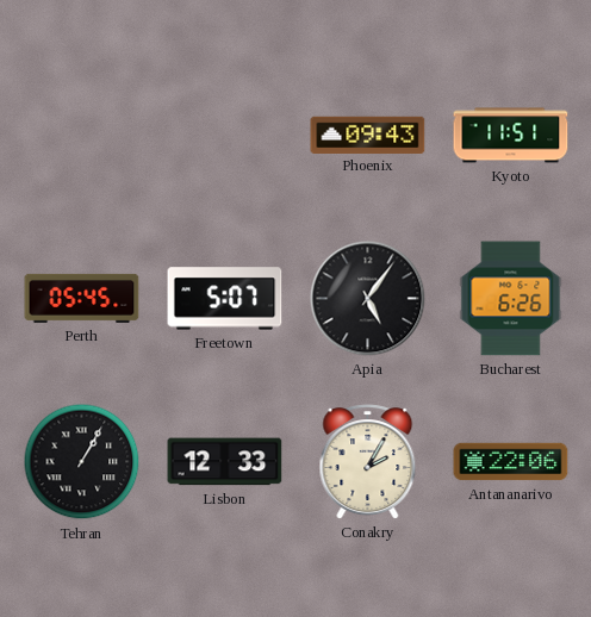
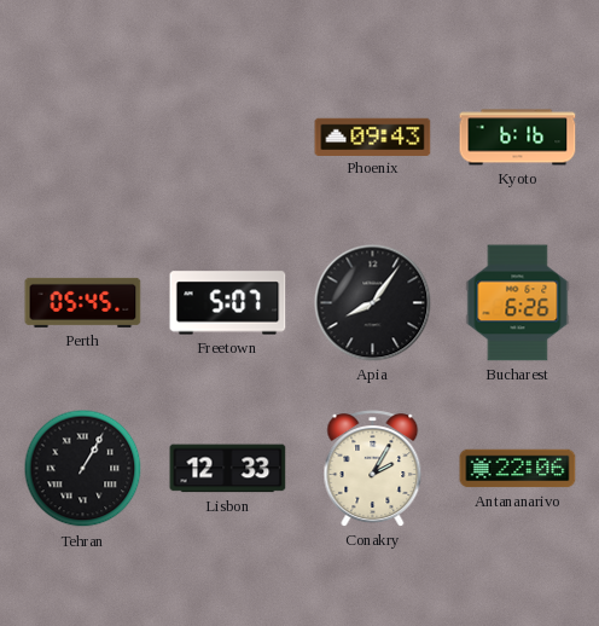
Kyoto: 11:51 -> 6:16 (518, 138)
Apia: 5:06 -> 8:06 (373, 303)
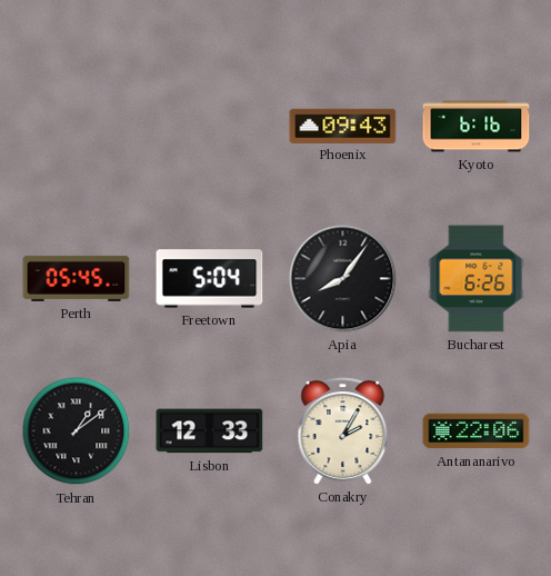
Freetown: 5:07 -> 5:04 (210, 279)
Tehran: 1:05 -> 1:09 (77, 431)
